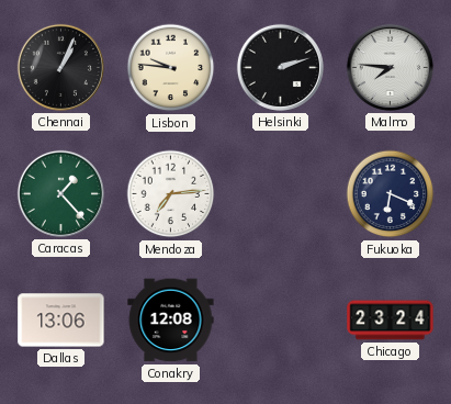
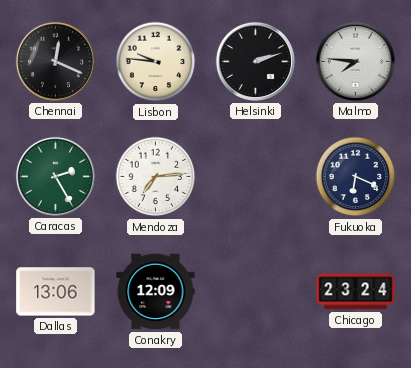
Chennai: 1:04 -> 12:19 (55, 61)
Caracas: 1:23 -> 2:25 (55, 176)
Conakry: 12:08 -> 12:09 (156, 292)
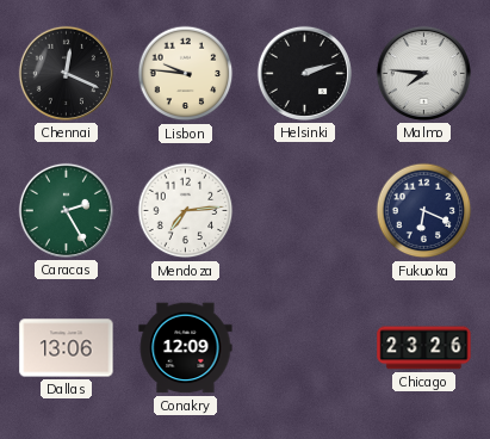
Chicago: 23:24 -> 23:26 (424, 348)
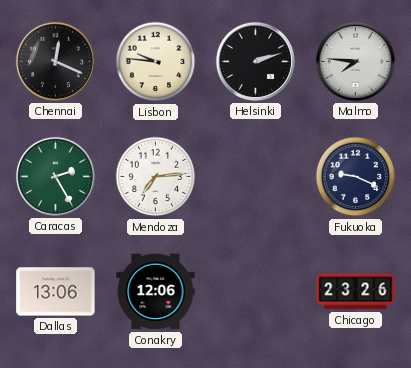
Fukuoka: 6:19 -> 9:19 (356, 177)
Conakry: 12:09 -> 12:06 (156, 292)
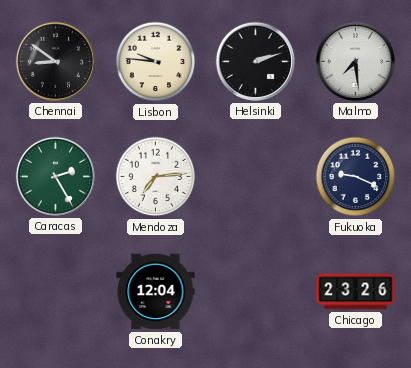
Chennai: 12:19 -> 8:51 (55, 61)
Malmo: 7:46 -> 7:29 (355, 61)
Dallas: 13:06 -> none (56, 292)
Conakry: 12:06 -> 12:04 (156, 292)
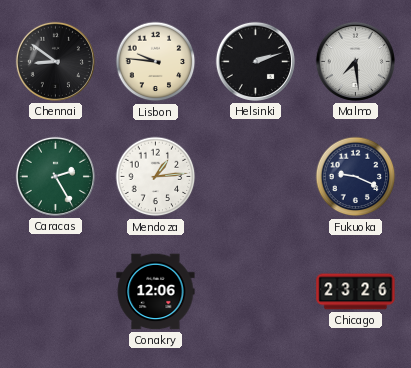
Mendoza: 7:14 -> 1:14 (156, 177)
Conakry: 12:04 -> 12:06 (156, 292)
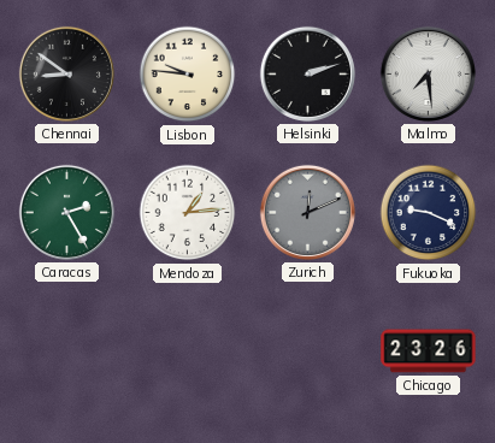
Zurich: none -> 12:11 (307, 212)
Conakry: 12:06 -> none (156, 292)
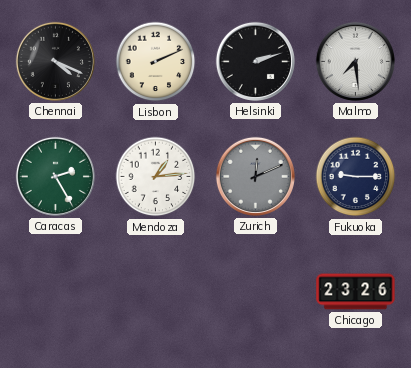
Chennai: 8:51 -> 4:19 (55, 61)
Lisbon: 9:46 -> 2:11 (156, 62)
Fukuoka: 9:19 -> 9:15 (356, 177)
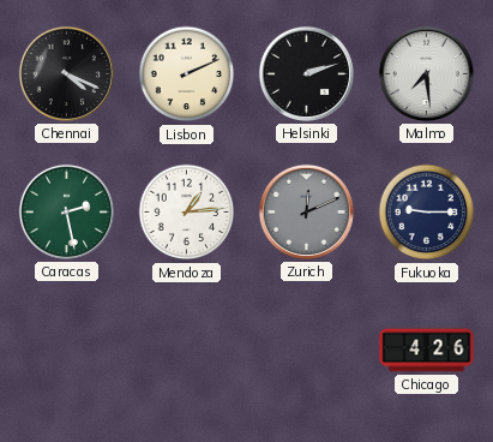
Caracas: 2:25 -> 2:28 (66, 211)
Chicago: 23:26 -> 4:26 (427, 351)
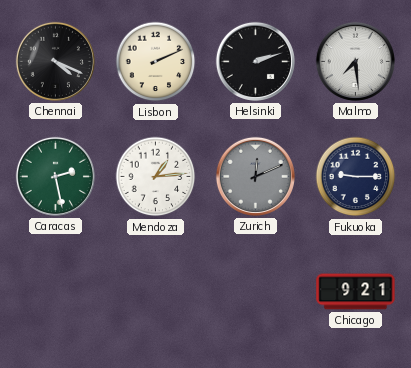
Chicago: 4:26 -> 9:21 (356, 292)
